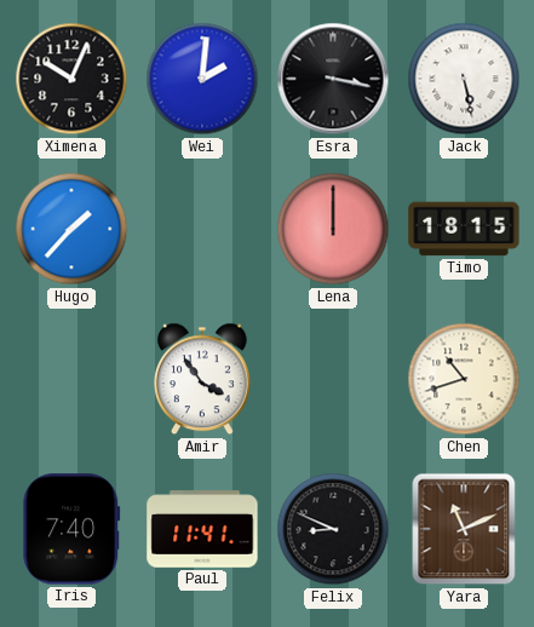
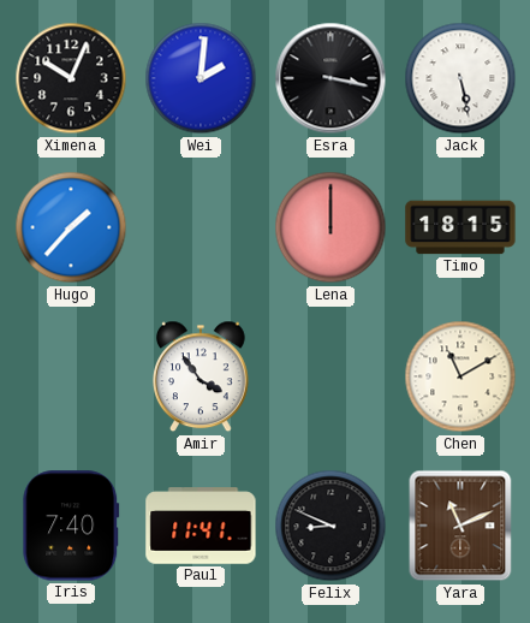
Chen: 10:42 -> 11:10 (460, 376)
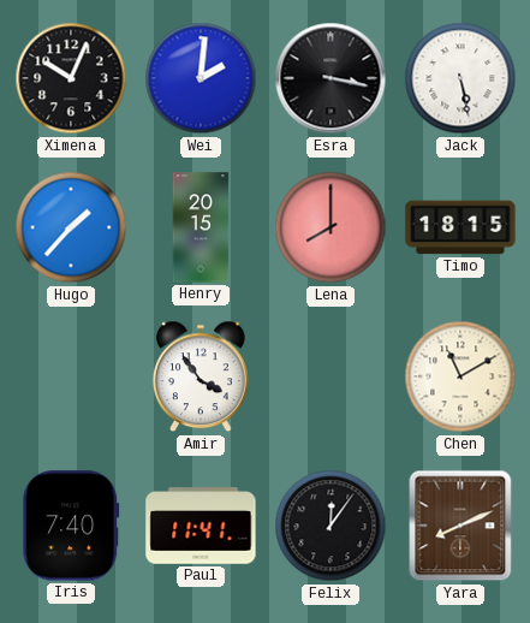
Henry: none -> 20:15 (201, 227)
Lena: 12:00 -> 8:00 (330, 227)
Felix: 8:49 -> 12:06 (330, 526)
Yara: 11:11 -> 8:11 (460, 526)
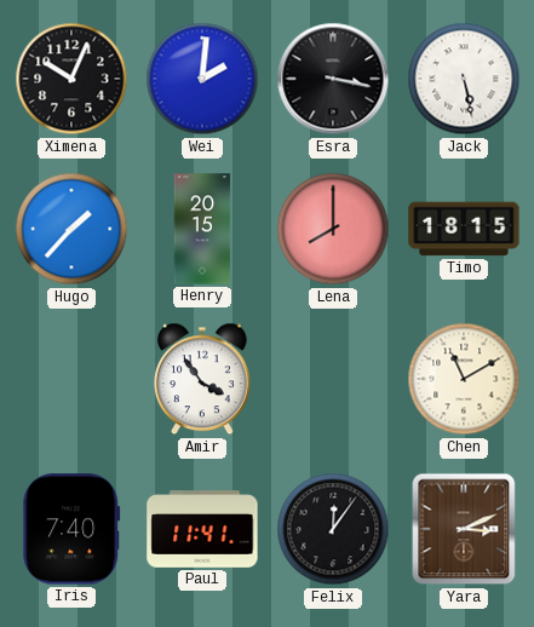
Yara: 8:11 -> 3:11 (464, 529)
